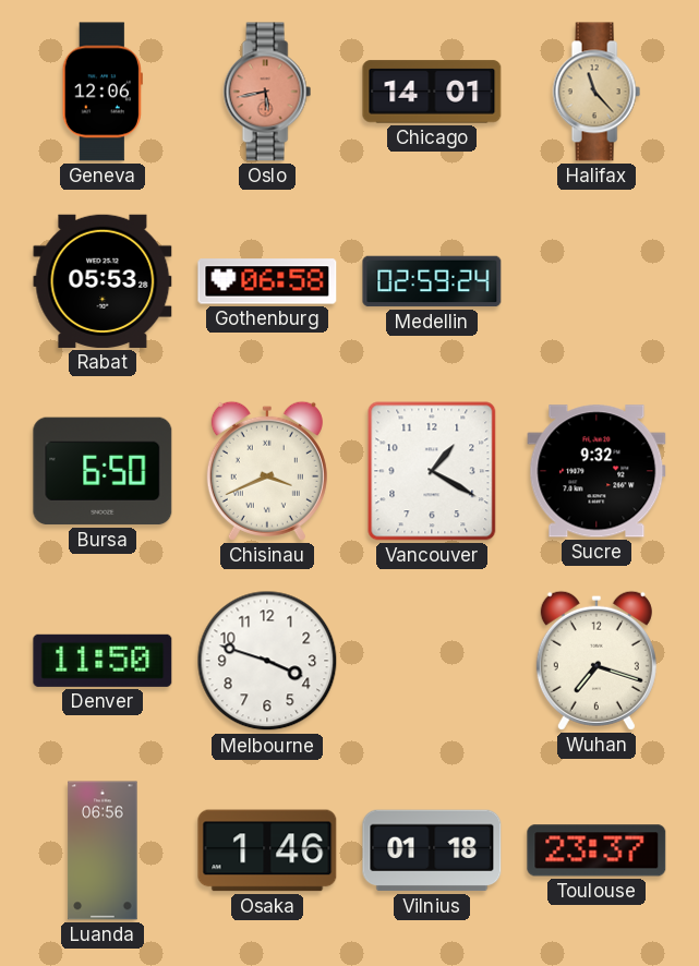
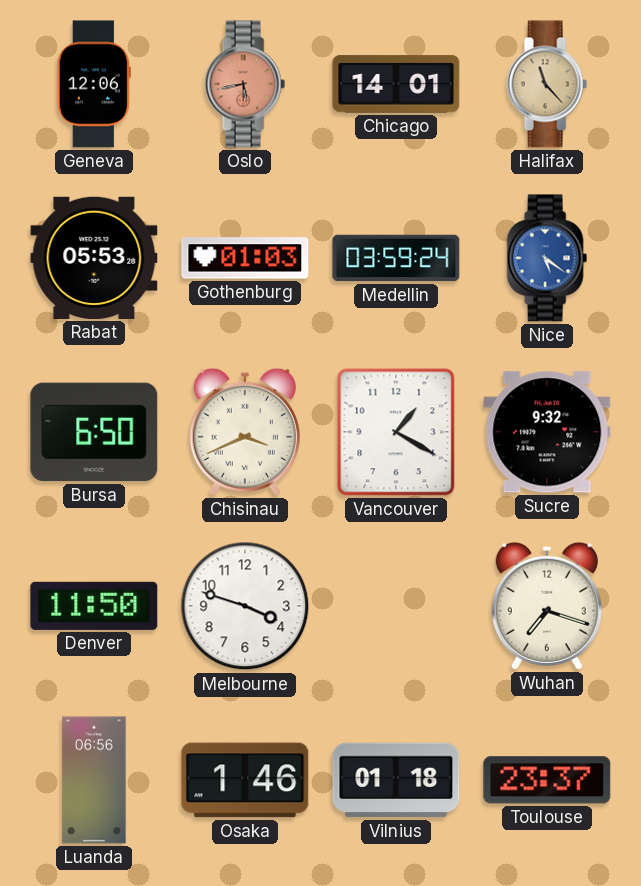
Gothenburg: 06:58 -> 01:03 (245, 258)
Medellin: 02:59 -> 03:59 (396, 258)
Nice: none -> 5:21 (547, 258)
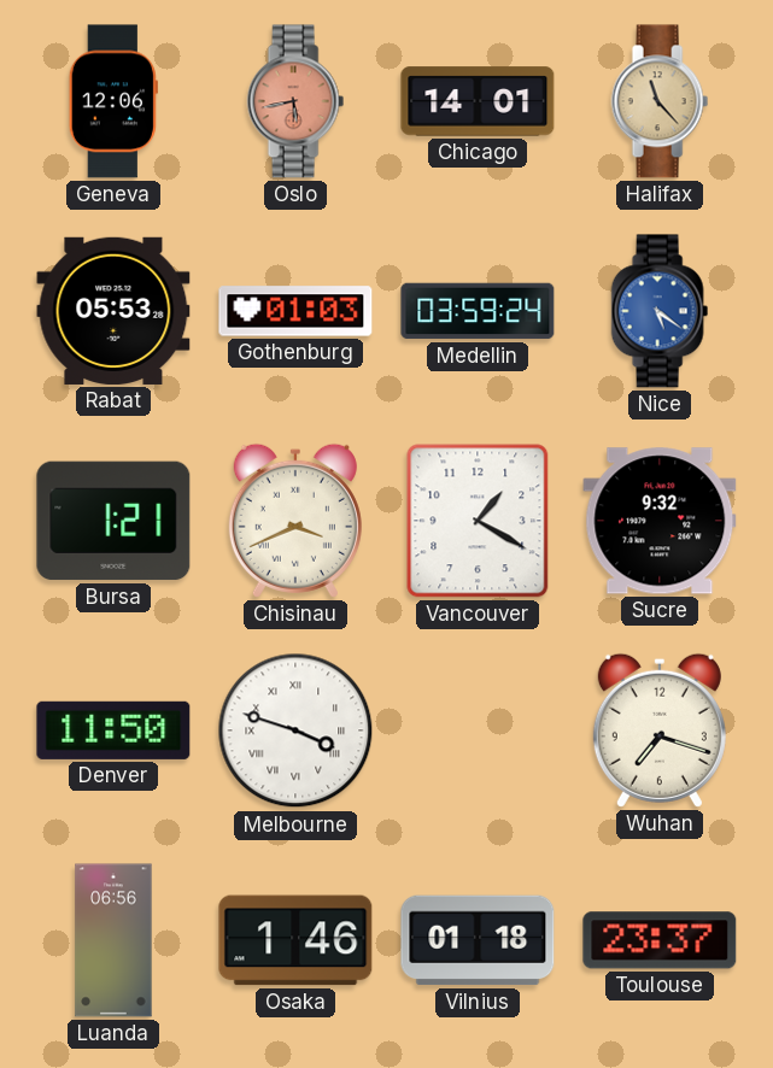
Bursa: 6:50 -> 1:21 (113, 521)
Melbourne numerals: Arabic -> Roman (295, 730)
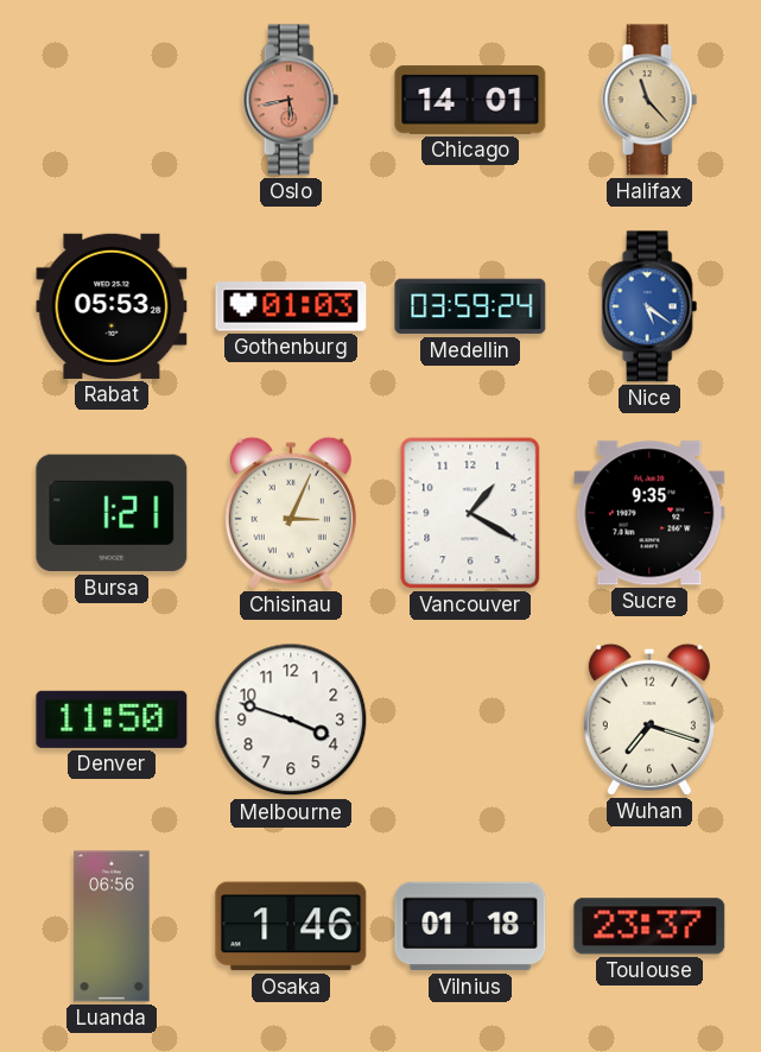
Geneva: 12:06 -> none (113, 101)
Chisinau: 3:41 -> 3:04 (291, 513)
Sucre: 9:32 -> 9:35 (649, 513)
Melbourne numerals: Roman -> Arabic (291, 720)
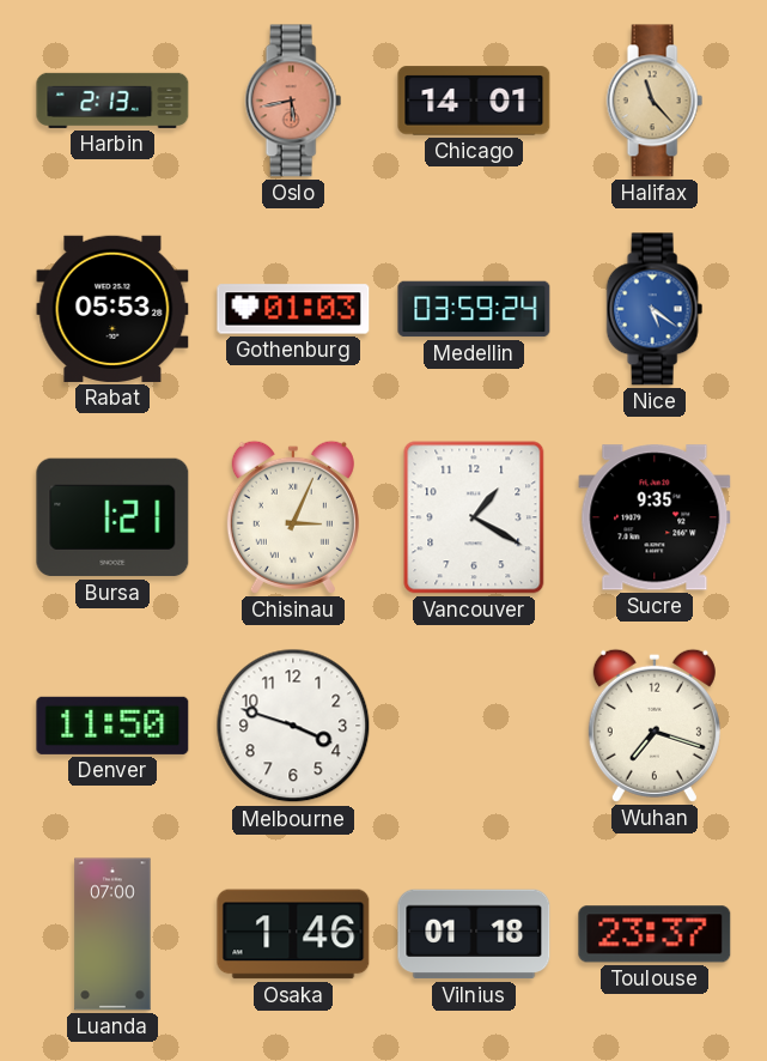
Harbin: none -> 2:13 (112, 101)
Luanda: 06:56 -> 07:00 (112, 934)
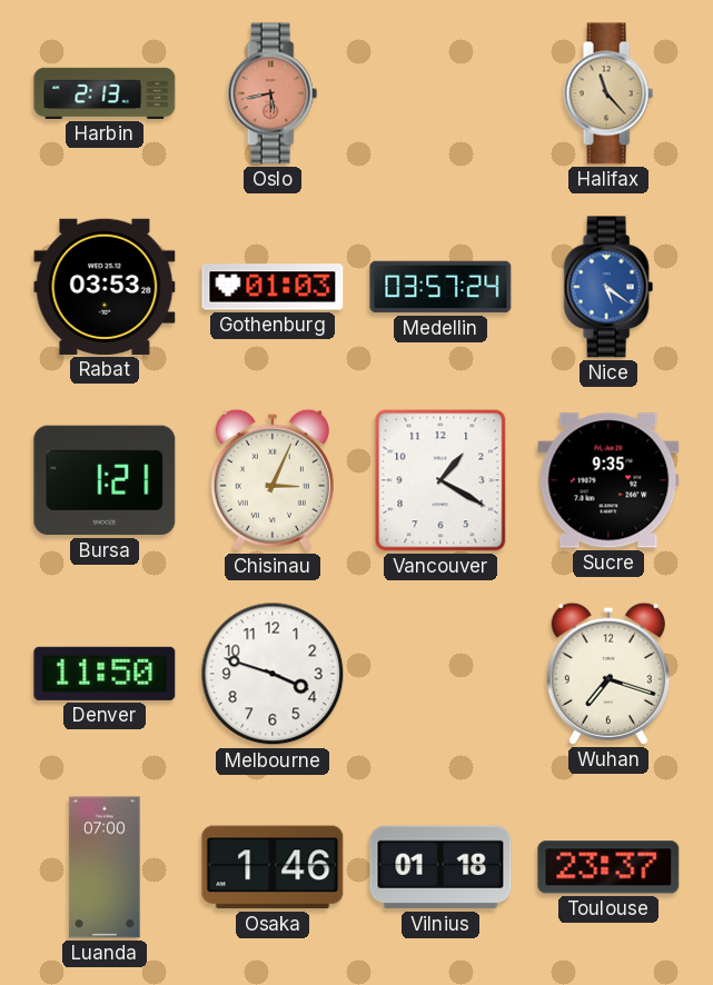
Chicago: 14:01 -> none (474, 101)
Rabat: 05:53 -> 03:53 (105, 287)
Medellin: 03:59 -> 03:57 (440, 287)
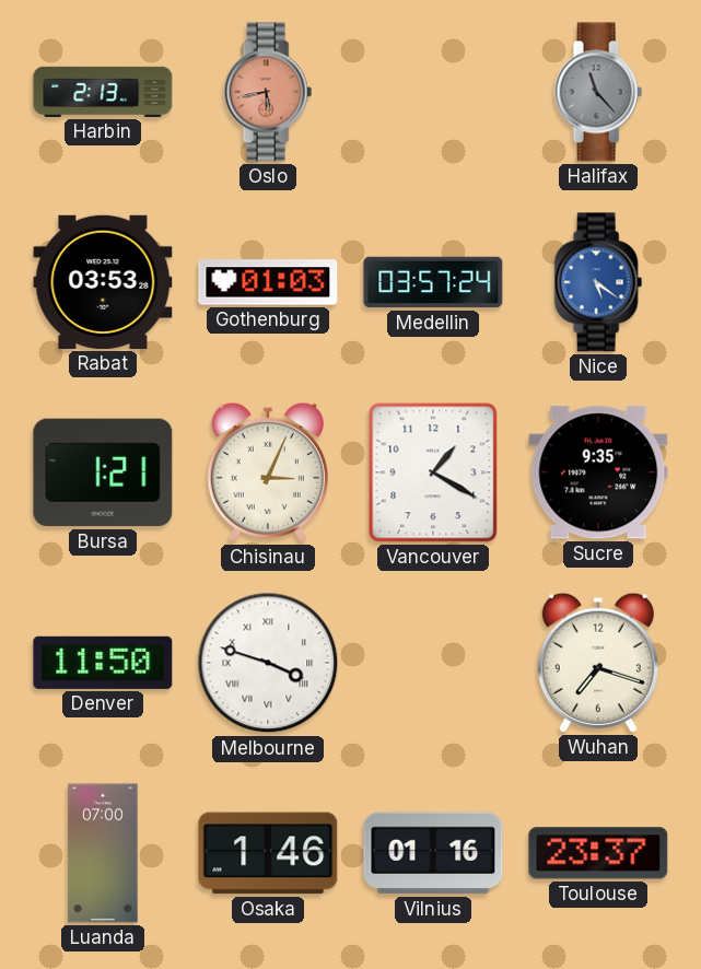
Halifax dial: champagne -> grey (598, 92)
Melbourne numerals: Arabic -> Roman (268, 663)
Vilnius: 01:18 -> 01:16 (433, 853)
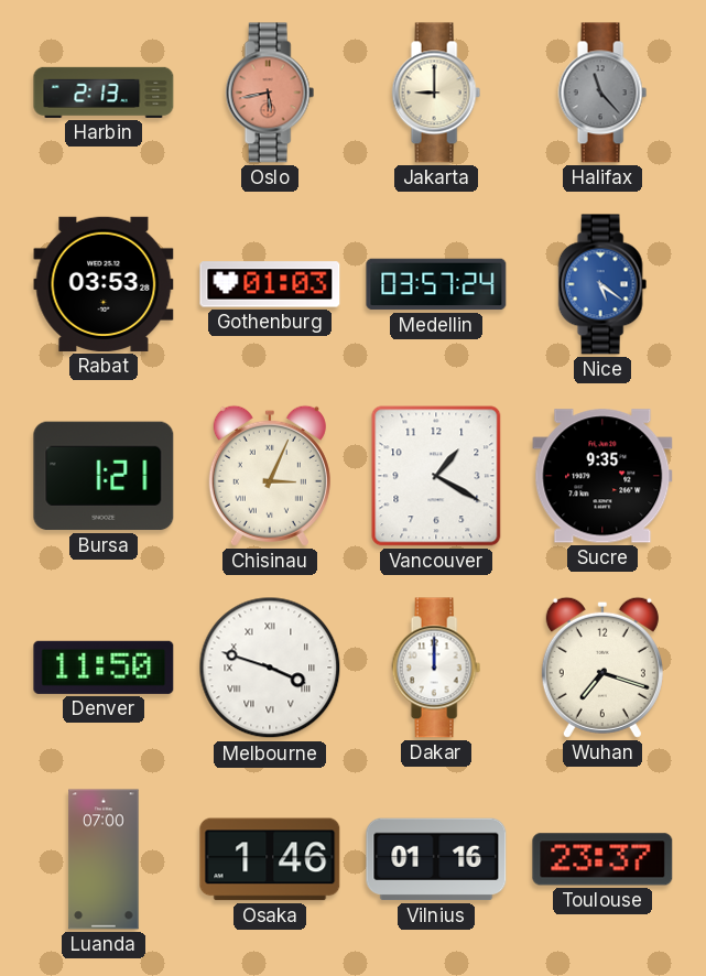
Jakarta: none -> 9:00 (436, 93)
Dakar: none -> 12:00 (436, 668)
